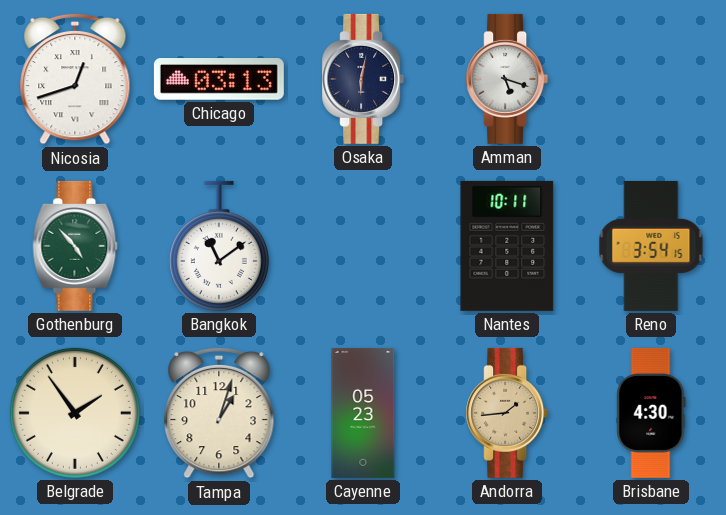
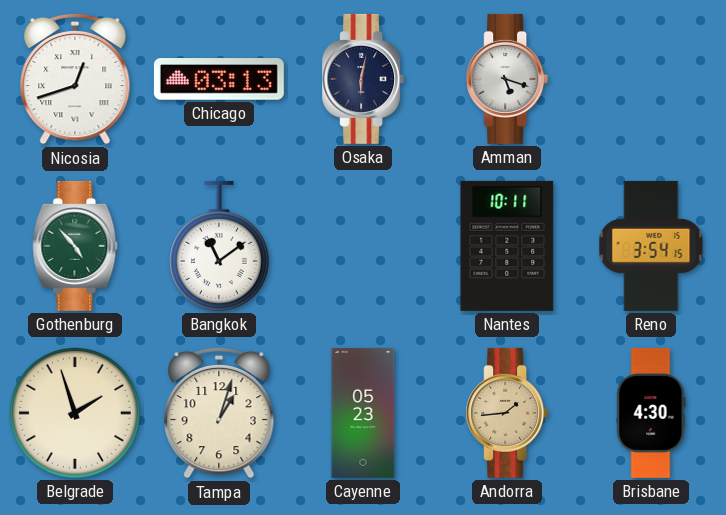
Belgrade: 1:54 -> 1:57 (75, 413)
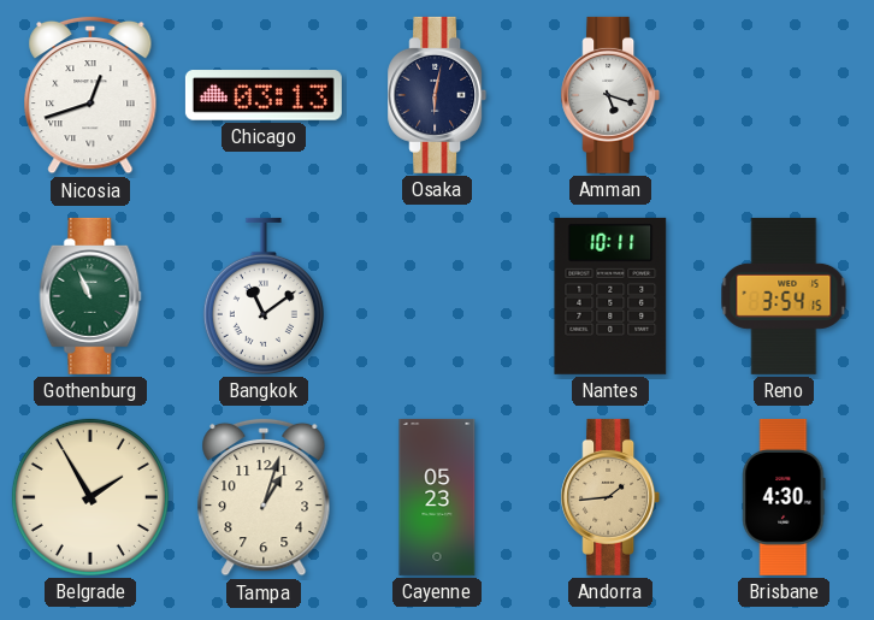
Gothenburg: 4:53 -> 10:56 (90, 296)
Belgrade: 1:57 -> 1:55 (90, 497)
